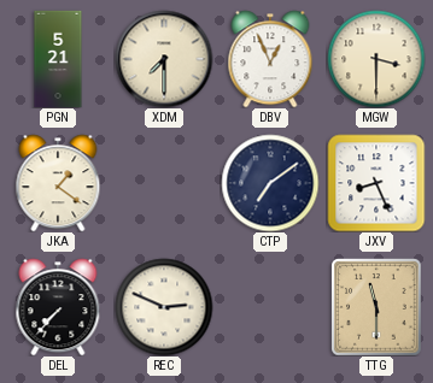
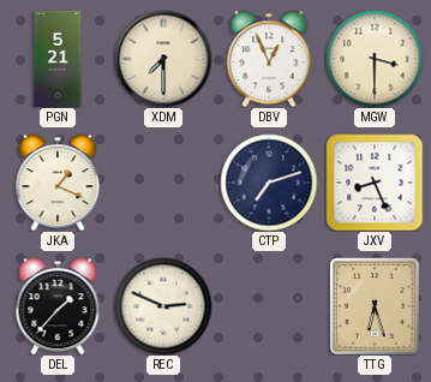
JKA: 1:21 -> 1:19 (58, 183)
CTP: 7:09 -> 7:12 (269, 183)
DEL: 7:37 -> 1:37 (58, 306)
TTG: 11:30 -> 6:27 (375, 306)
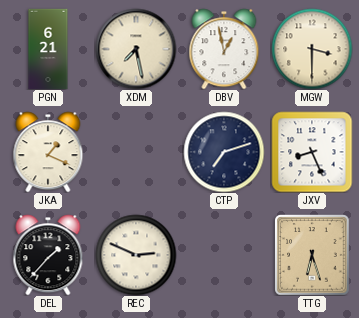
PGN: 5:21 -> 6:21 (48, 49)
XDM: 7:30 -> 7:28 (136, 49)
DBV: 12:56 -> 12:58 (224, 49)
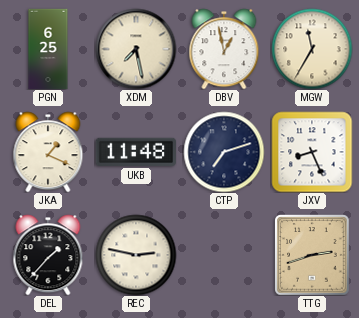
PGN: 6:21 -> 6:25 (48, 49)
MGW: 3:30 -> 11:35 (312, 49)
UKB: none -> 11:48 (135, 152)
REC: 2:49 -> 2:47 (136, 255)
TTG: 6:27 -> 2:42 (312, 255)
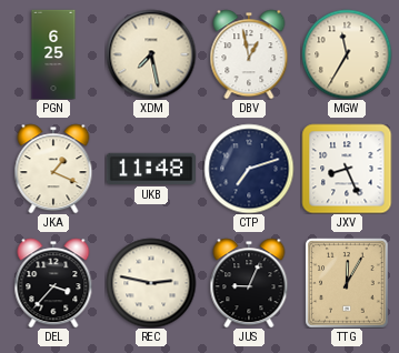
DEL: 1:37 -> 3:37 (53, 283)
JUS: none -> 9:04 (249, 283)
TTG: 2:42 -> 12:05 (347, 283)
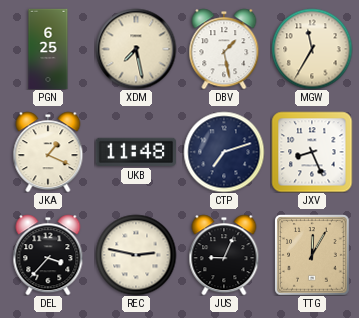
DBV: 12:58 -> 1:28 (224, 49)
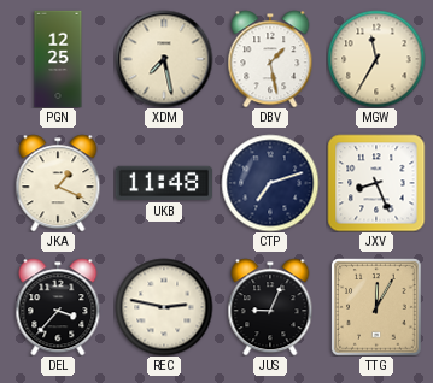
PGN: 6:25 -> 12:25 (58, 59)
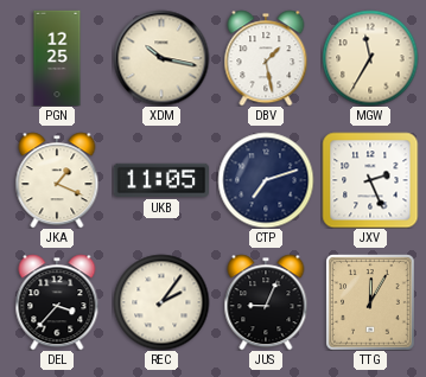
XDM: 7:28 -> 10:17 (161, 58)
UKB: 11:48 -> 11:05 (160, 180)
JXV: 8:26 -> 2:26 (370, 180)
REC: 2:47 -> 2:06 (161, 302)
